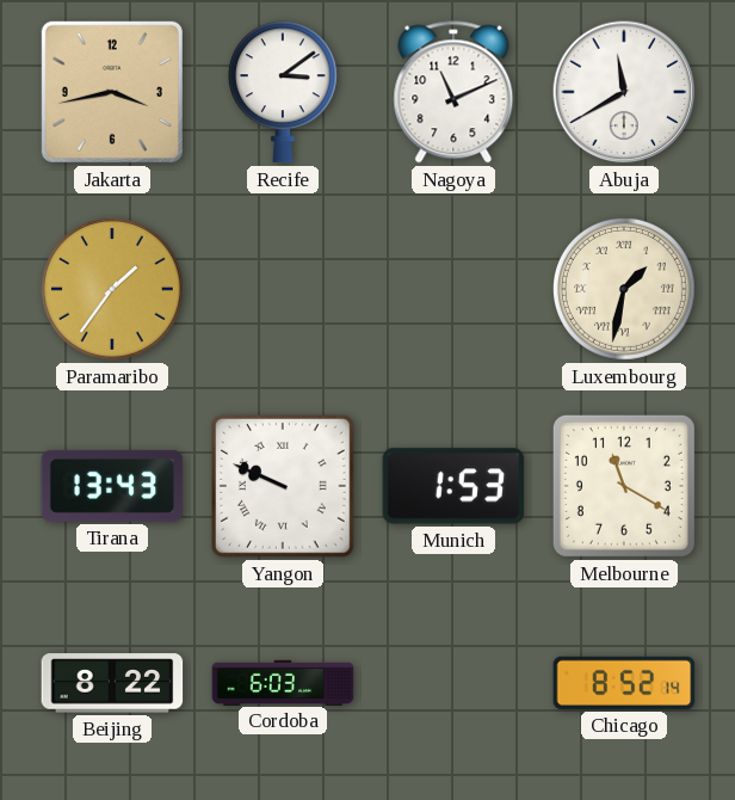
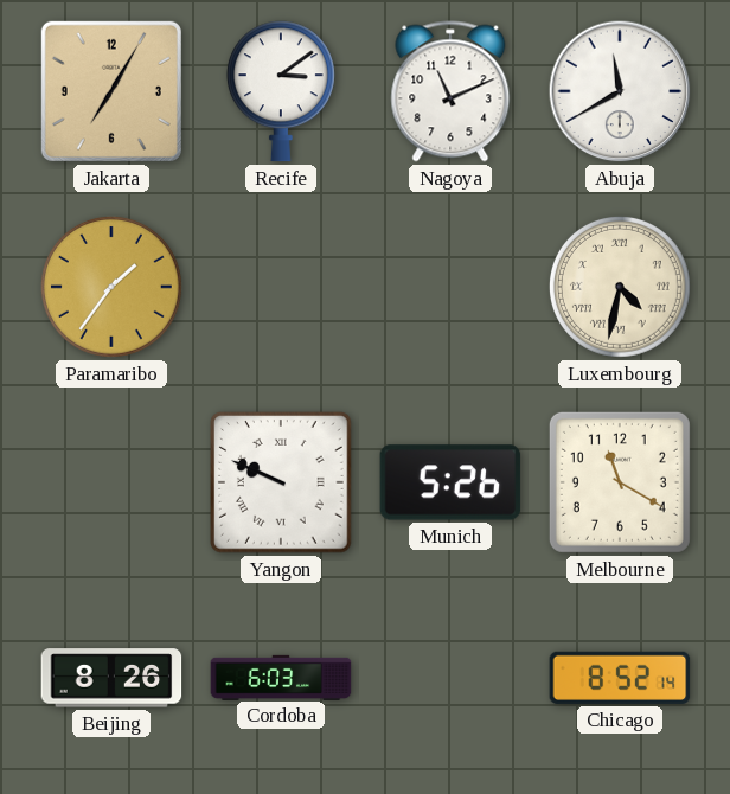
Jakarta: 3:43 -> 7:05 (111, 91)
Luxembourg: 1:32 -> 4:32 (620, 287)
Tirana: 13:43 -> none (112, 486)
Munich: 1:53 -> 5:26 (450, 482)
Beijing: 8:22 -> 8:26 (111, 678)
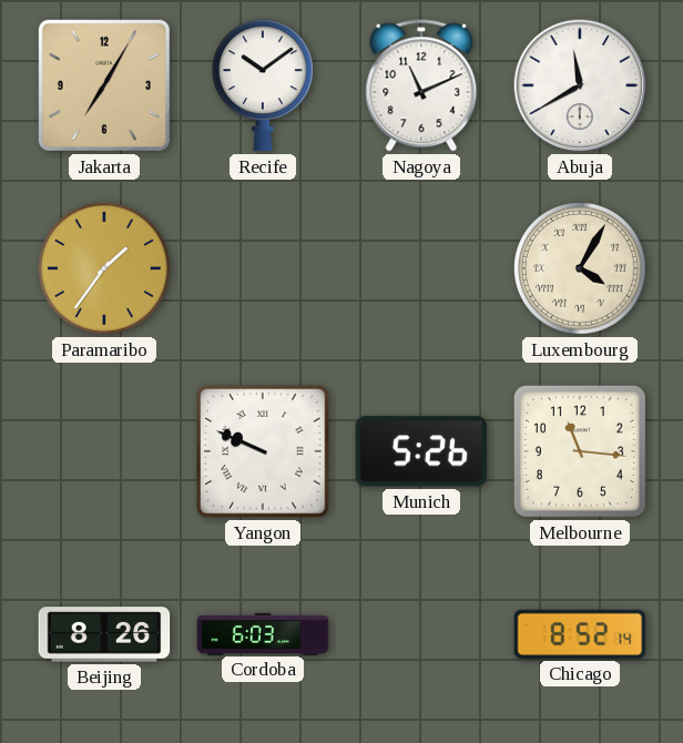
Recife: 3:09 -> 10:09 (263, 85)
Luxembourg: 4:32 -> 4:05 (580, 268)
Melbourne: 11:20 -> 11:16 (580, 451)
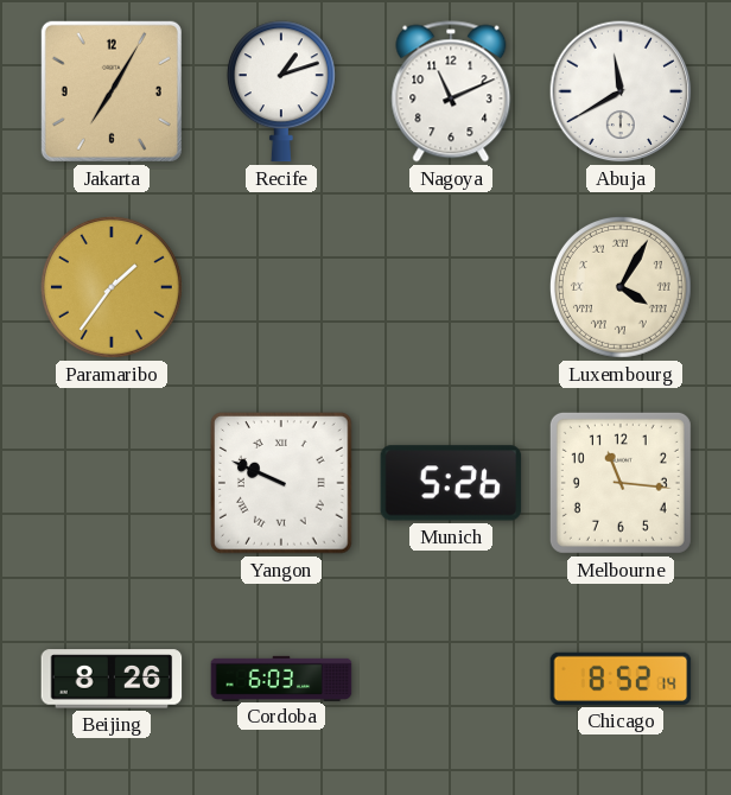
Recife: 10:09 -> 1:12 (281, 91)
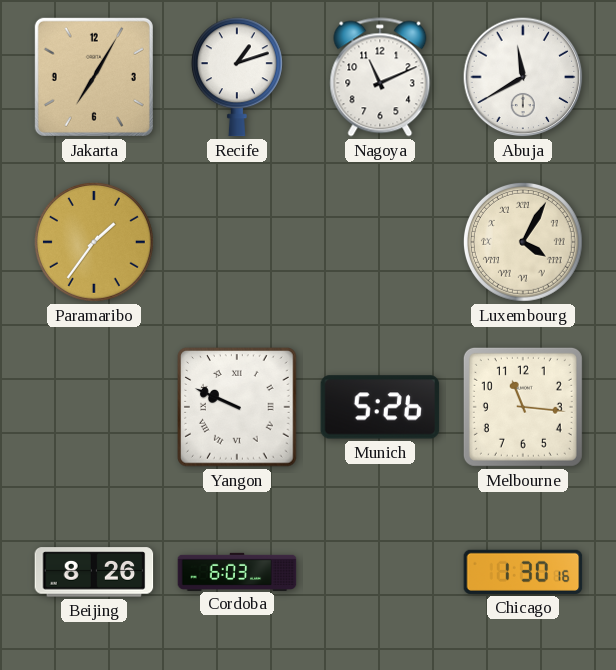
Chicago: 8:52 -> 1:30 (523, 572)
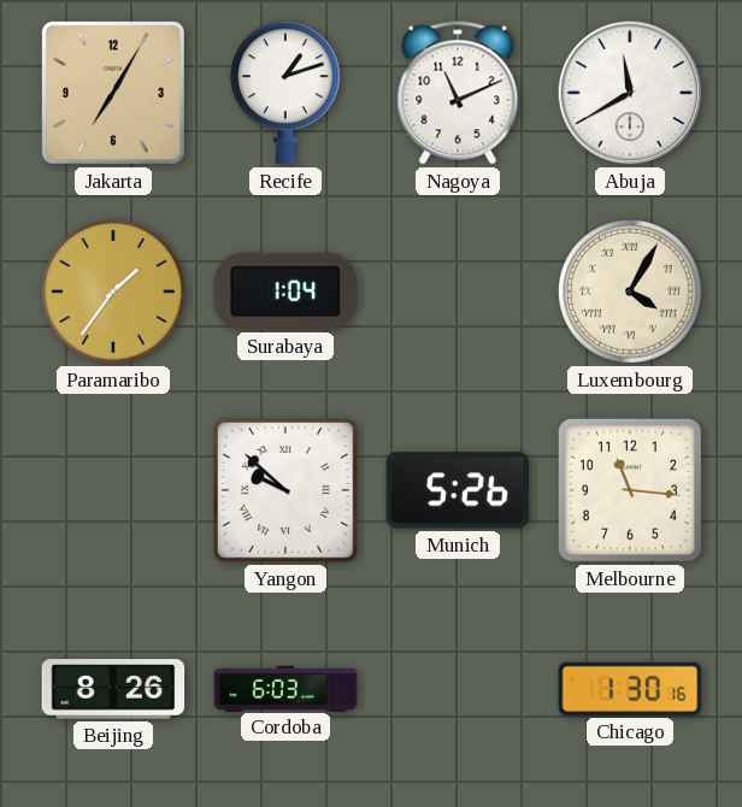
Surabaya: none -> 1:04 (285, 291)
Yangon: 9:49 -> 9:52 (287, 491)
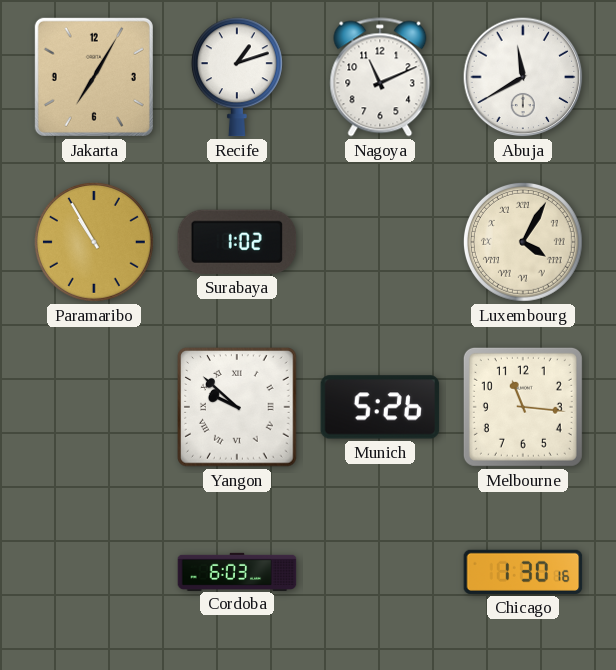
Paramaribo: 1:36 -> 10:55 (94, 242)
Surabaya: 1:04 -> 1:02 (237, 242)
Beijing: 8:26 -> none (113, 689)
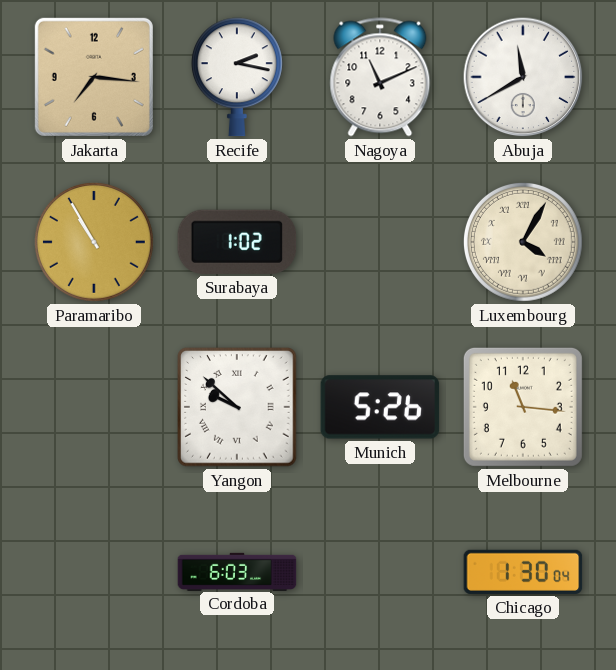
Jakarta: 7:05 -> 7:16 (94, 77)
Recife: 1:12 -> 2:17 (237, 77)
Chicago: 1:30:16 -> 1:30:04 (523, 572)
